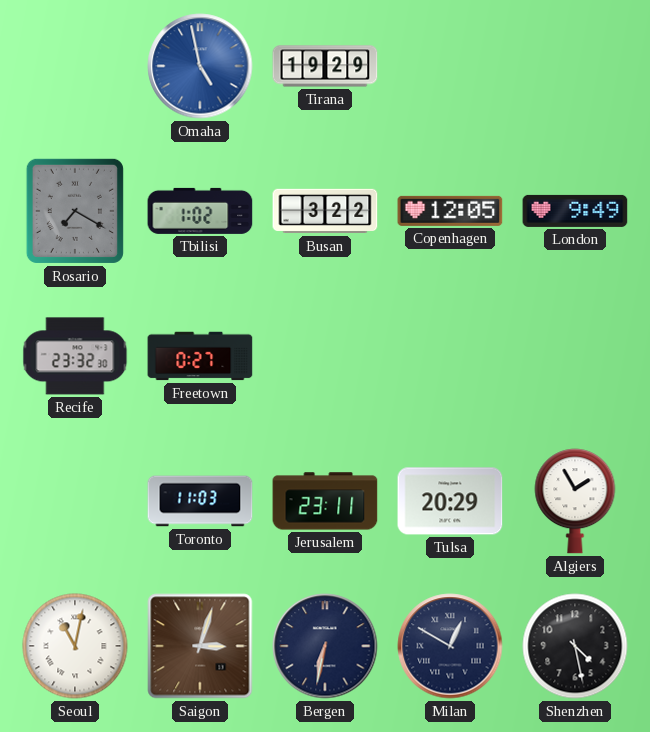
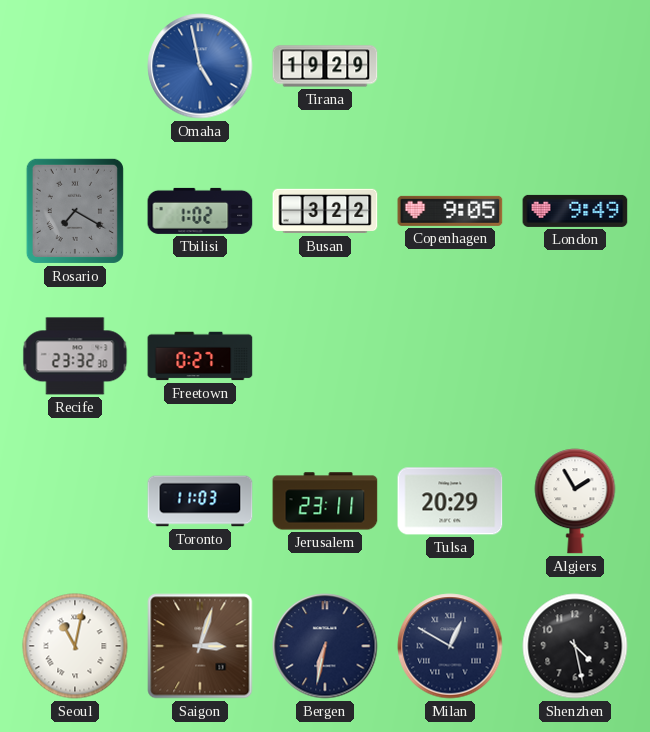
Copenhagen: 12:05 -> 9:05 (450, 211)
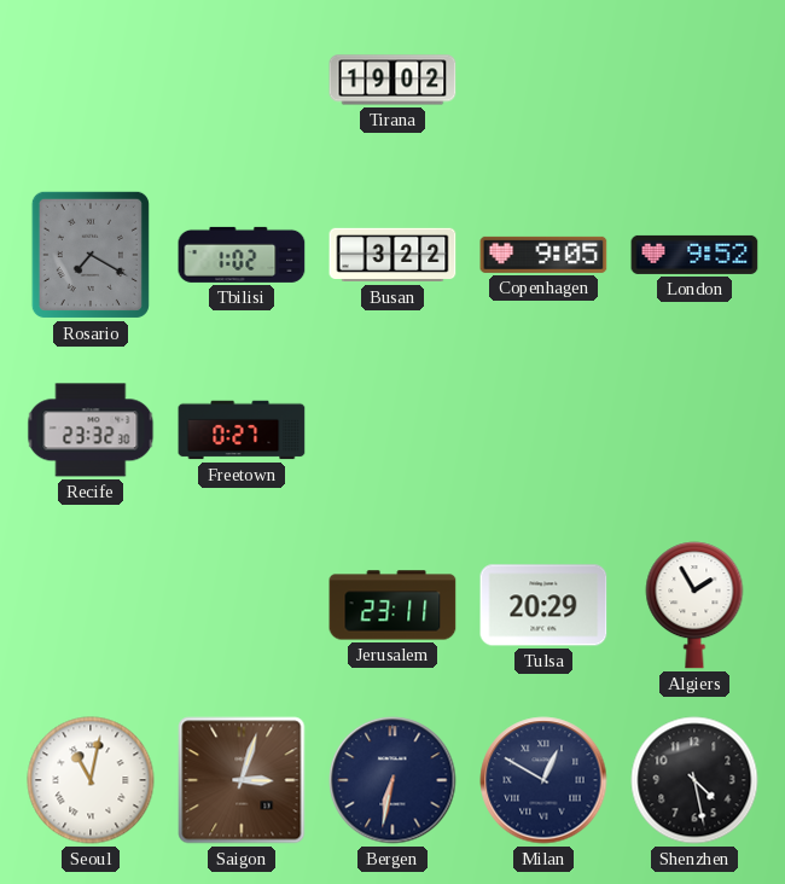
Omaha: 4:58 -> none (200, 66)
Tirana: 19:29 -> 19:02 (392, 80)
London: 9:49 -> 9:52 (694, 255)
Toronto: 11:03 -> none (200, 501)
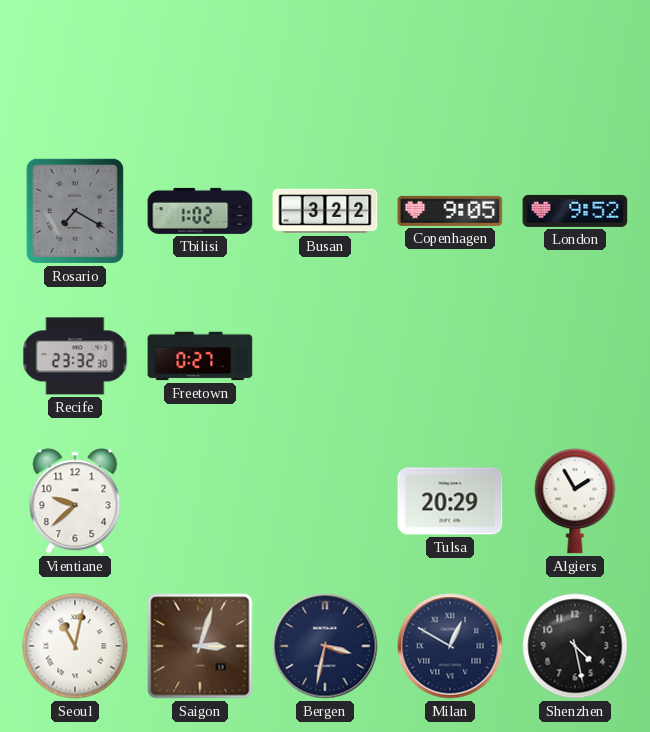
Tirana: 19:02 -> none (392, 80)
Vientiane: none -> 9:38 (75, 501)
Jerusalem: 23:11 -> none (392, 605)
Bergen: 6:32 -> 3:32 (325, 646)
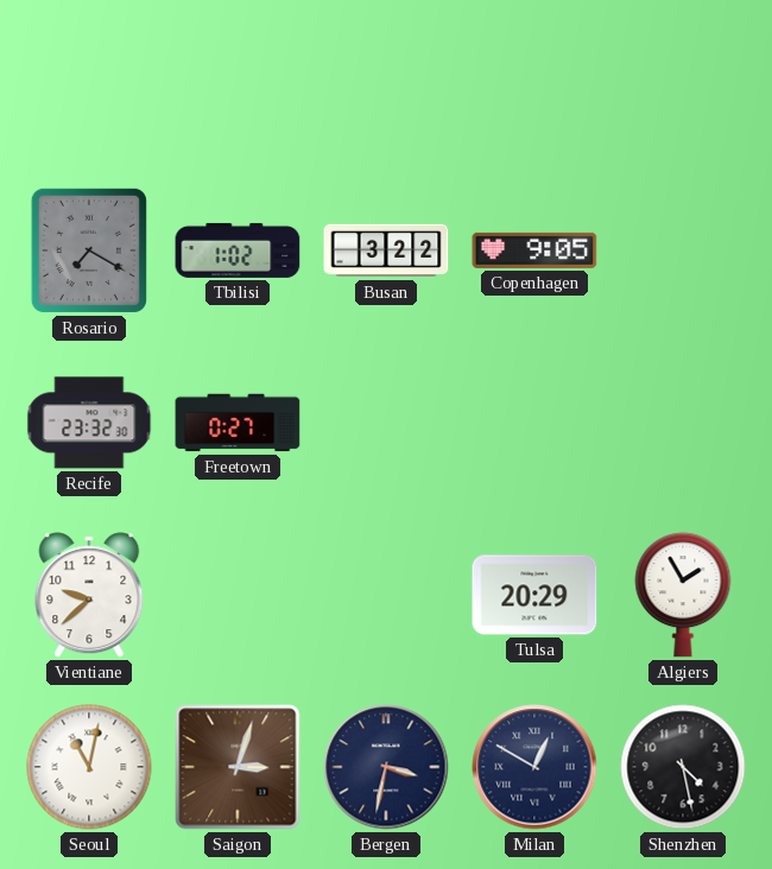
London: 9:52 -> none (575, 211)
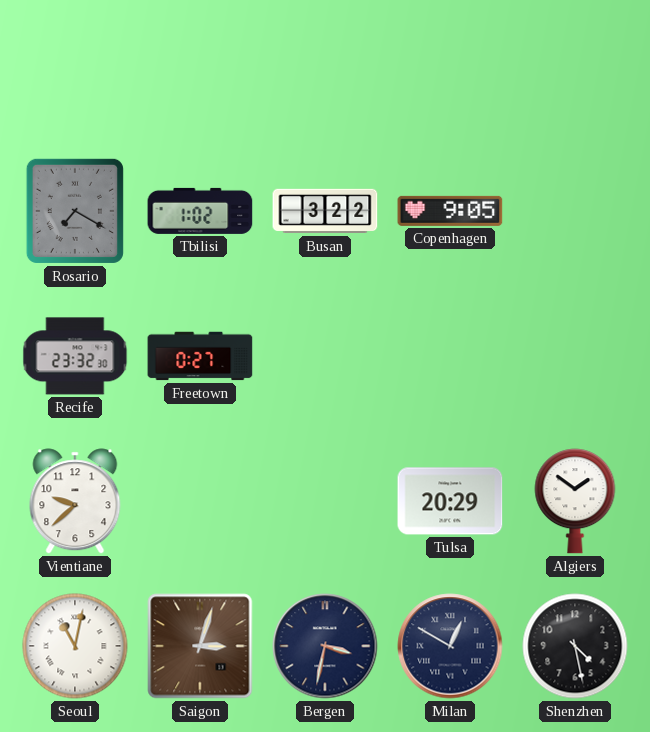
Algiers: 1:55 -> 1:51 (575, 501)
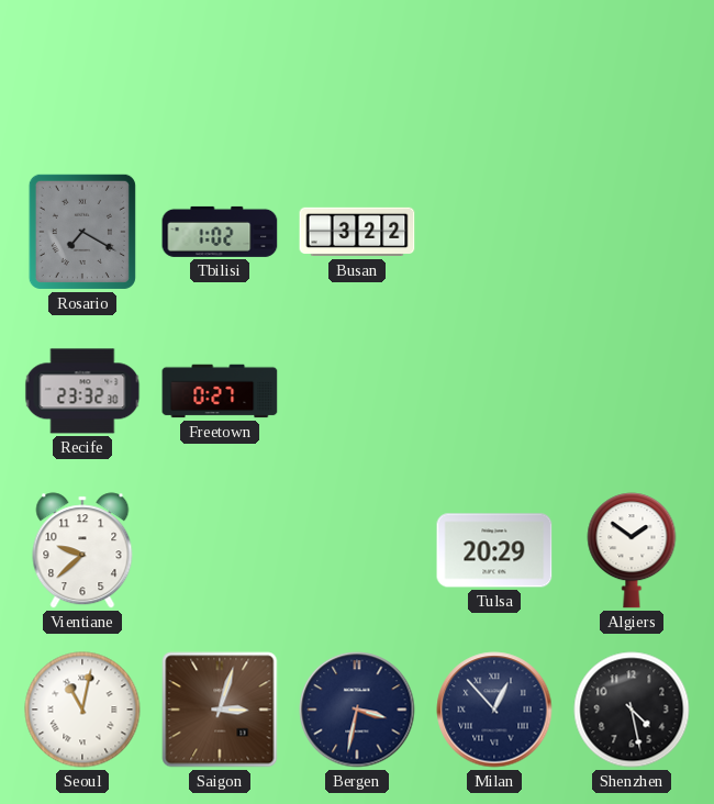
Copenhagen: 9:05 -> none (450, 211)
Milan: 12:50 -> 12:53 (494, 710)
